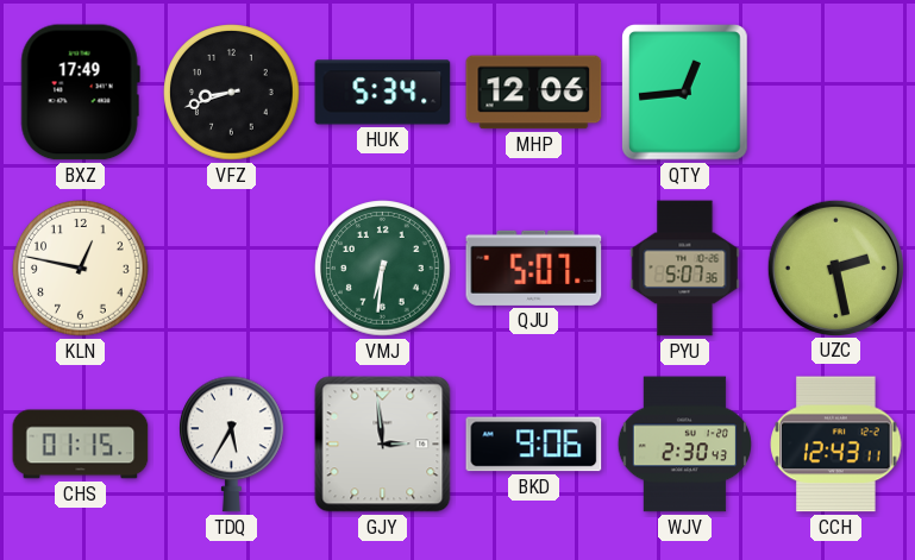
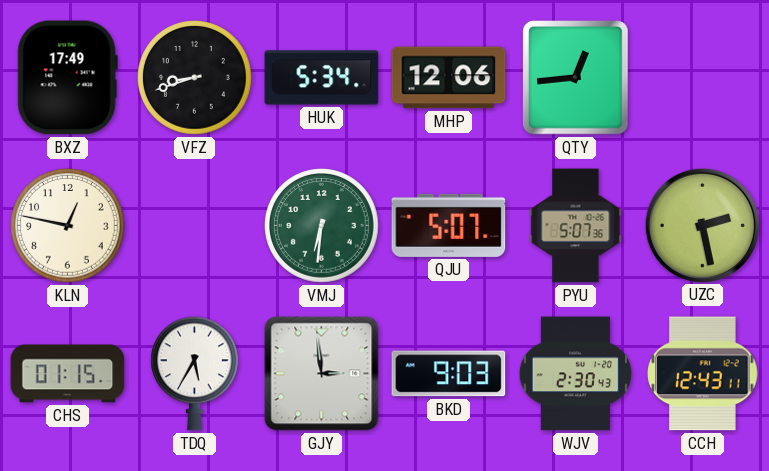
BKD: 9:06 -> 9:03 (449, 374)
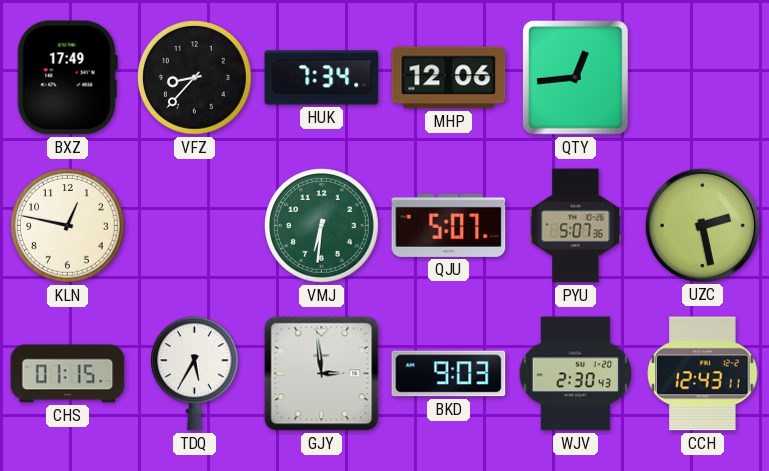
VFZ: 8:42 -> 8:37 (195, 78)
HUK: 5:34 -> 7:34 (322, 78)
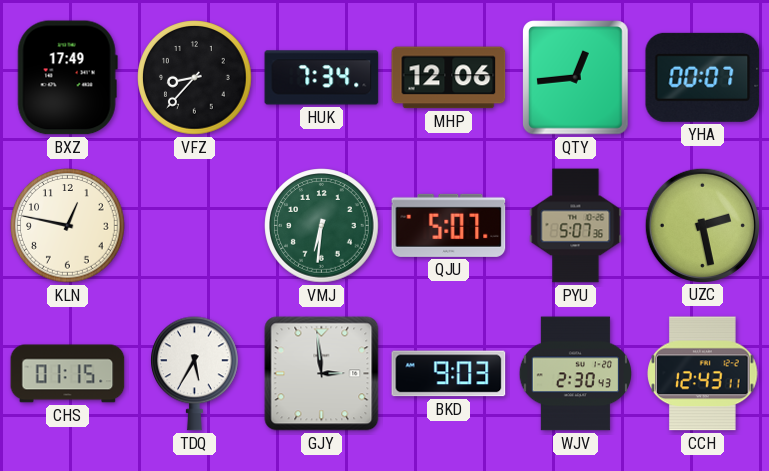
YHA: none -> 00:07 (703, 77)
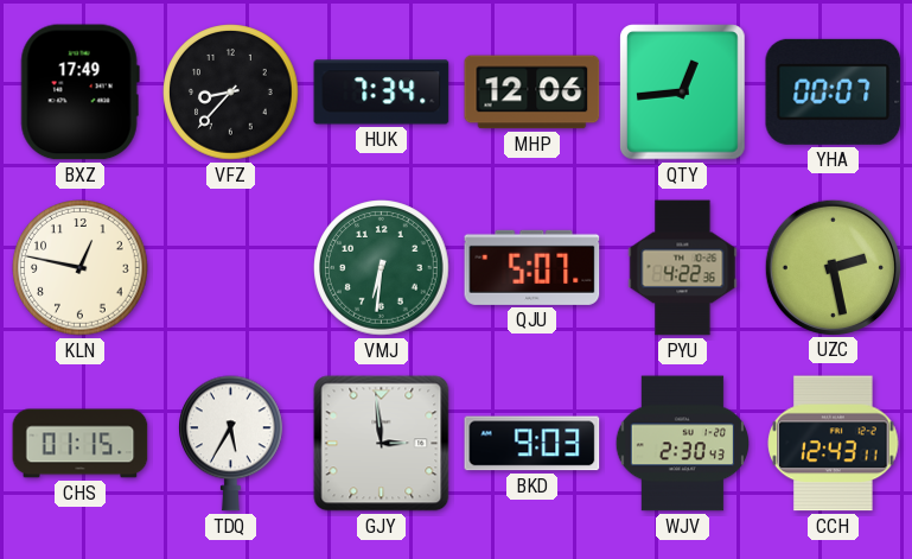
PYU: 5:07 -> 4:22 (683, 268)
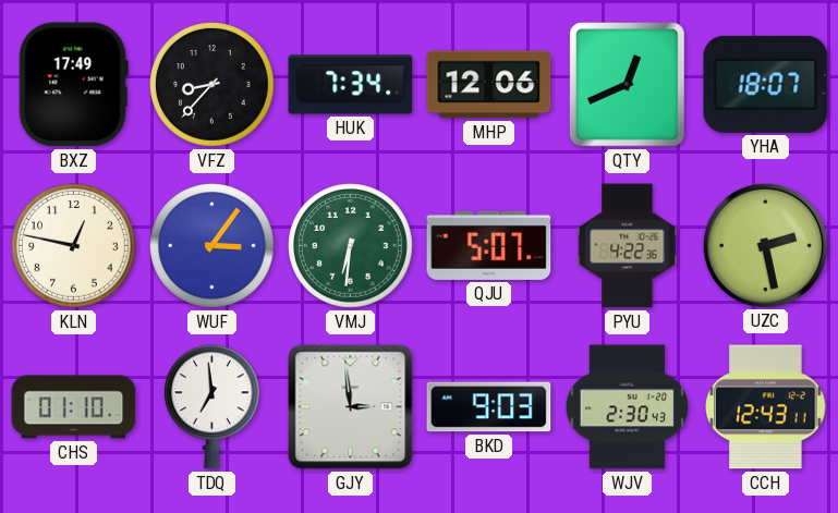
QTY: 12:44 -> 12:41 (628, 85)
YHA: 00:07 -> 18:07 (766, 84)
WUF: none -> 3:06 (212, 246)
CHS: 01:15 -> 01:10 (74, 407)
TDQ: 5:35 -> 6:59 (212, 407)
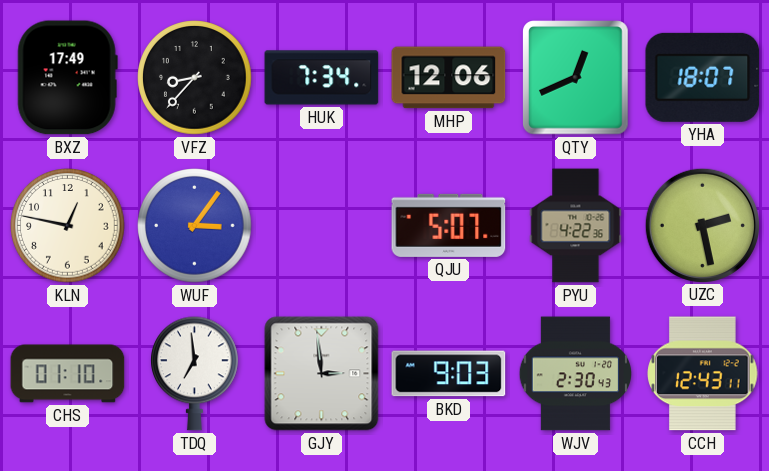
VMJ: 6:31 -> none (351, 246)
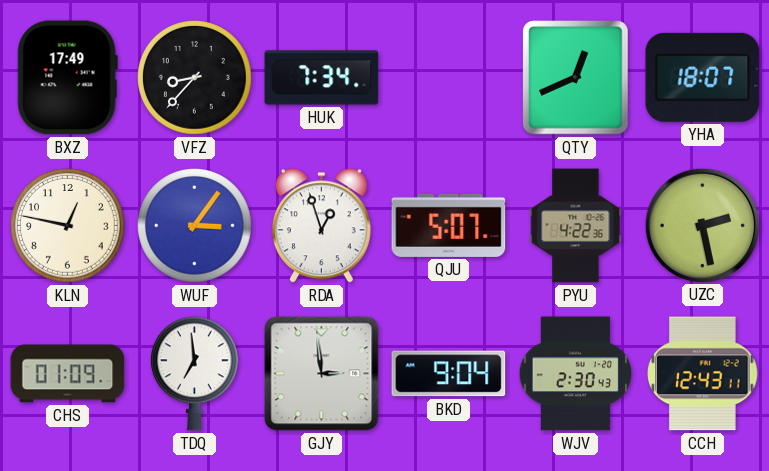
MHP: 12:06 -> none (449, 78)
RDA: none -> 12:57 (321, 226)
CHS: 01:10 -> 01:09 (68, 374)
BKD: 9:03 -> 9:04 (449, 374)
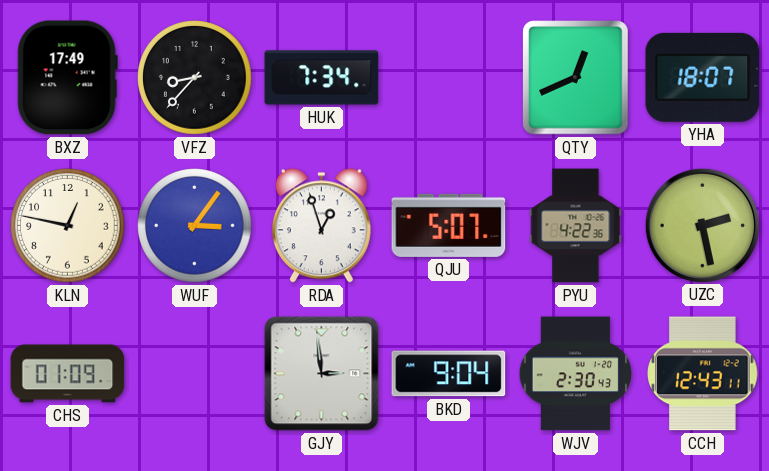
TDQ: 6:59 -> none (195, 374)
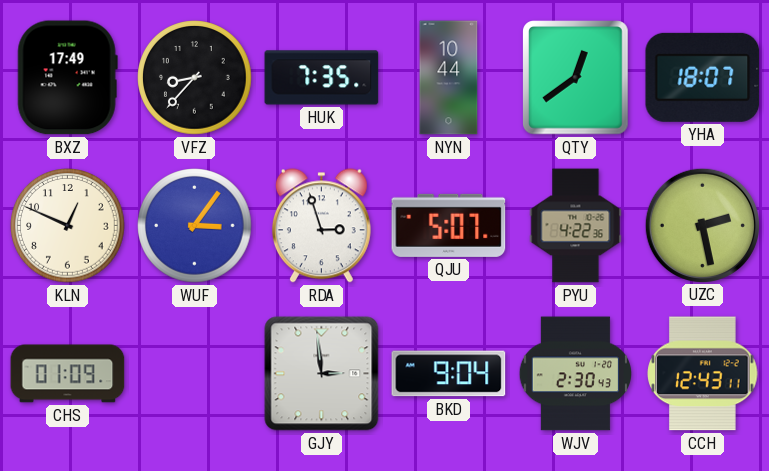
HUK: 7:34 -> 7:35 (322, 78)
NYN: none -> 10:44 (449, 78)
QTY: 12:41 -> 12:39 (576, 78)
KLN: 12:47 -> 12:49 (68, 226)
RDA: 12:57 -> 2:57 (321, 226)
